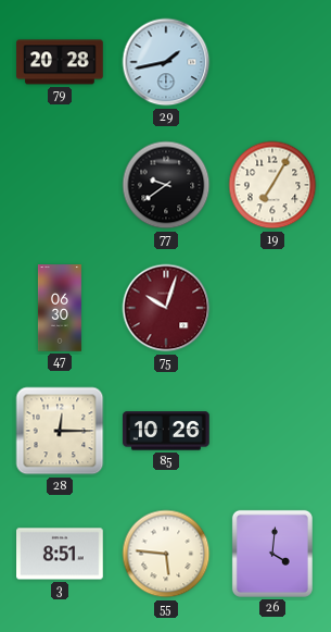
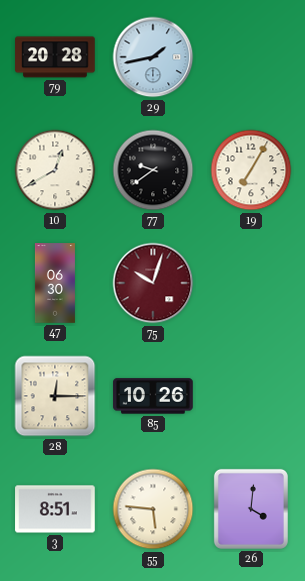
10: none -> 12:40 (55, 170)
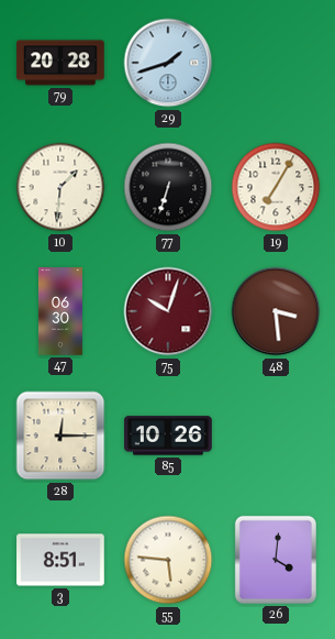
29: 1:43 -> 1:42 (168, 63)
10: 12:40 -> 1:31 (60, 187)
77: 9:39 -> 6:33 (168, 187)
48: none -> 3:29 (276, 311)
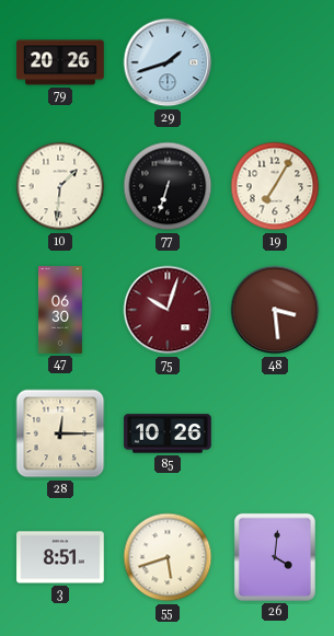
79: 20:28 -> 20:26 (60, 62)
55: 5:46 -> 5:42 (168, 557)
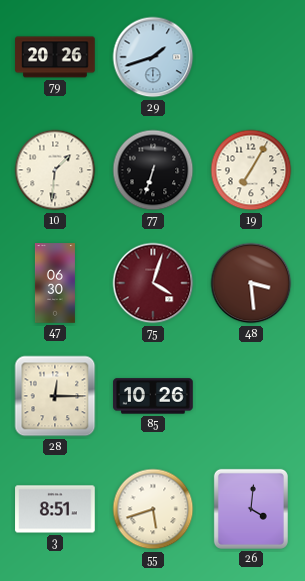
75: 10:03 -> 4:03 (153, 283)
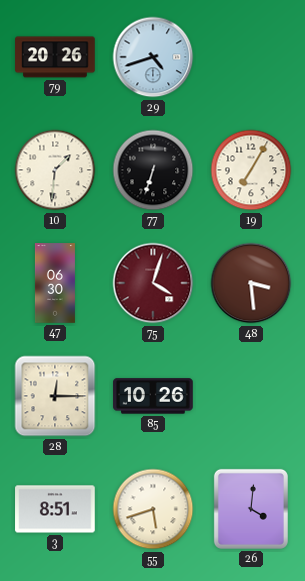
29: 1:42 -> 4:42 (153, 57)
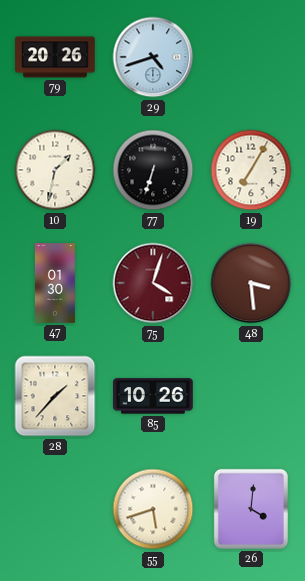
10: 1:31 -> 1:32 (55, 170)
47: 06:30 -> 01:30 (55, 283)
28: 12:15 -> 1:37 (55, 396)
3: 8:51 -> none (55, 509)
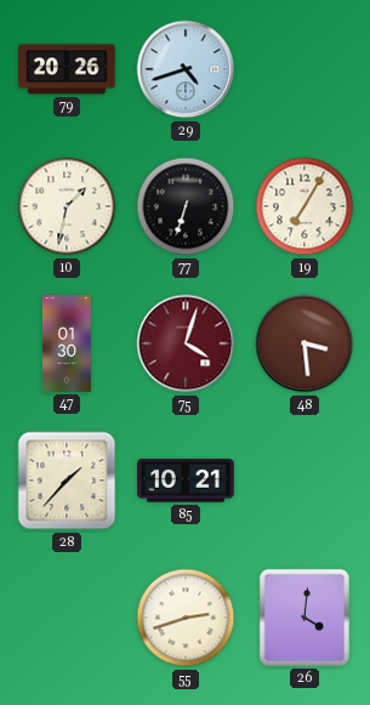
85: 10:26 -> 10:21 (186, 481)
55: 5:42 -> 2:42 (186, 618)
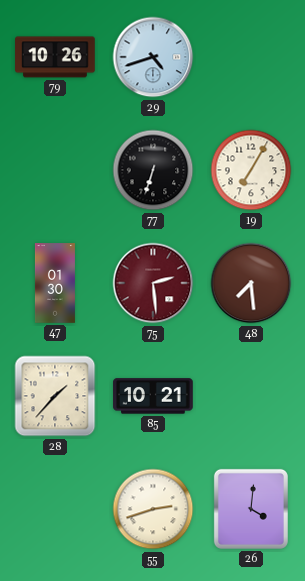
79: 20:26 -> 10:26 (55, 57)
10: 1:32 -> none (67, 206)
75: 4:03 -> 2:29 (153, 283)
48: 3:29 -> 7:29 (251, 283)
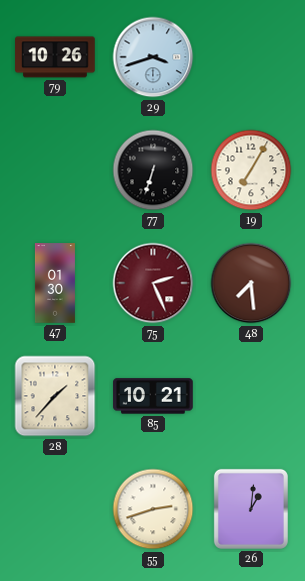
29: 4:42 -> 3:42 (153, 57)
75: 2:29 -> 2:26 (153, 283)
26: 4:01 -> 1:01 (251, 509)
